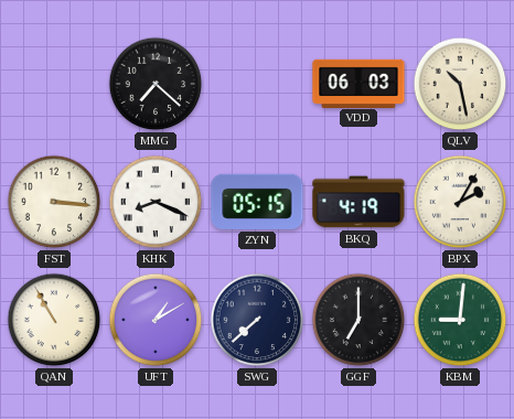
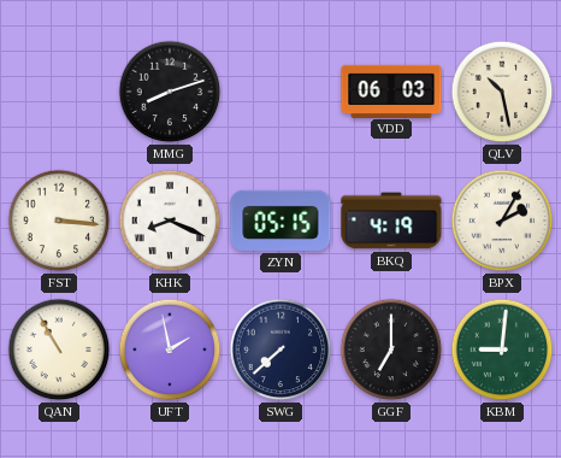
MMG: 7:22 -> 8:12 (170, 92)
UFT: 1:10 -> 1:58 (170, 350)
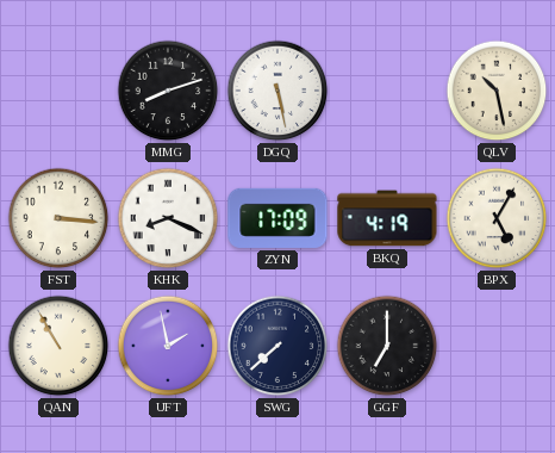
DGQ: none -> 5:28 (277, 91)
VDD: 06:03 -> none (391, 90)
ZYN: 05:15 -> 17:09 (277, 218)
BPX: 2:05 -> 5:05 (497, 218)
KBM: 9:01 -> none (502, 350)
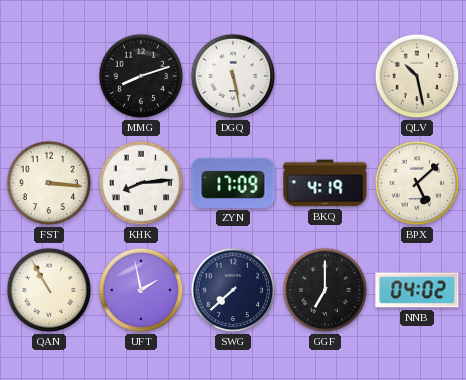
KHK: 8:19 -> 8:14 (141, 183)
BPX: 5:05 -> 5:08 (417, 183)
NNB: none -> 04:02 (417, 290)
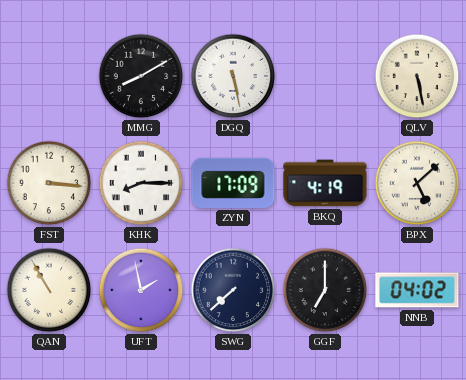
MMG: 8:12 -> 8:10 (141, 76)
QLV: 10:28 -> 5:28 (417, 76)
KHK: 8:14 -> 8:15 (141, 183)
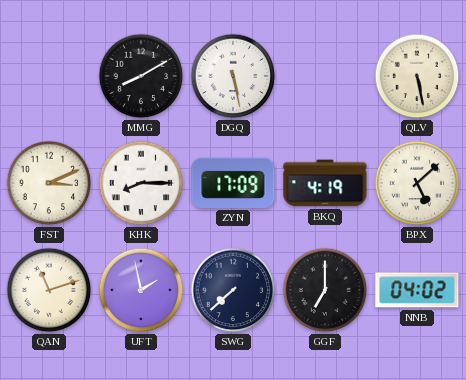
FST: 3:16 -> 3:11 (49, 183)
QAN: 10:55 -> 11:12 (49, 290)
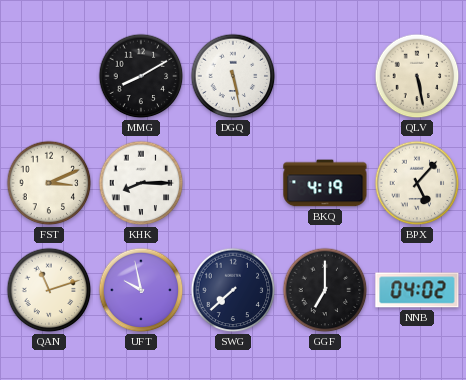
ZYN: 17:09 -> none (233, 183)
BPX: 5:08 -> 5:07 (417, 183)
UFT: 1:58 -> 9:58 (141, 290)
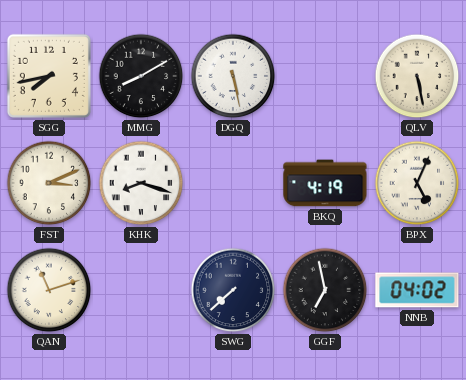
SGG: none -> 7:43 (49, 76)
KHK: 8:15 -> 8:18 (141, 183)
BPX: 5:07 -> 5:04 (417, 183)
UFT: 9:58 -> none (141, 290)
GGF: 7:00 -> 6:58 (325, 290)
